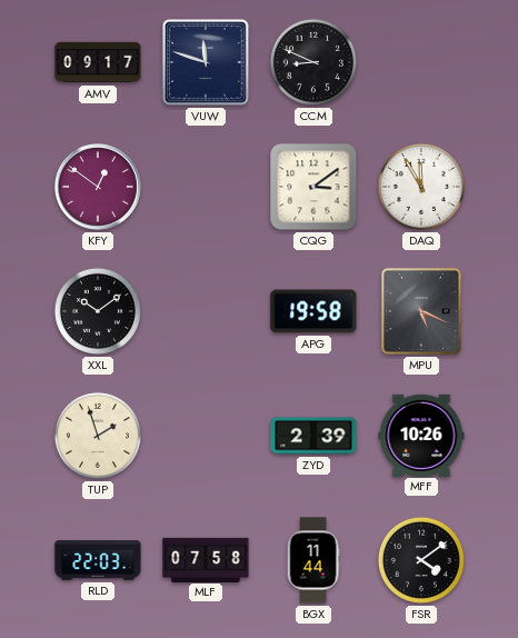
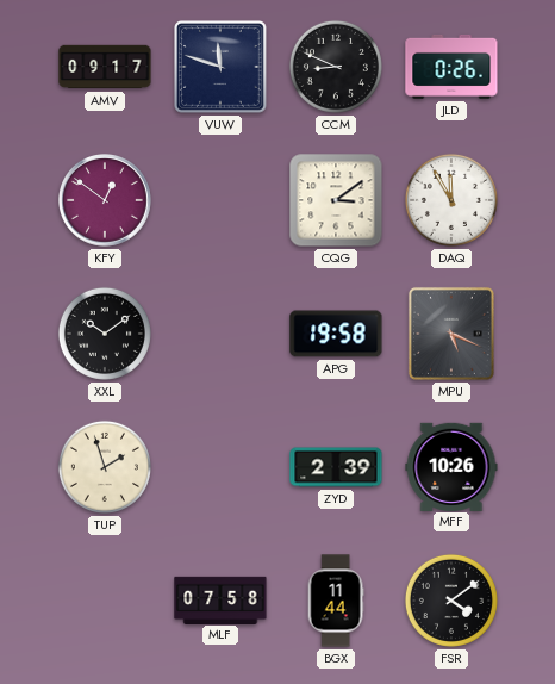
JLD: none -> 0:26 (451, 67)
RLD: 22:03 -> none (98, 560)
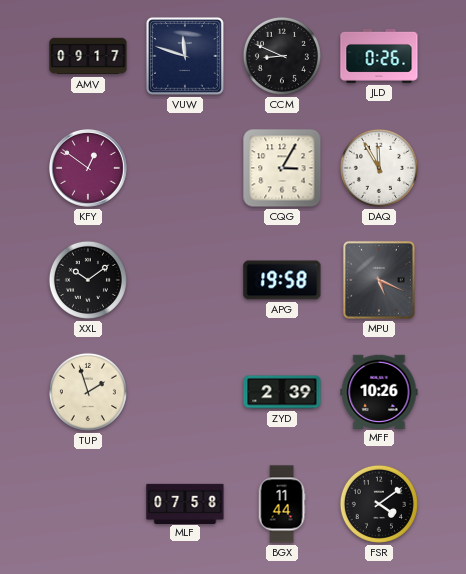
CQG: 3:09 -> 3:05 (282, 168)
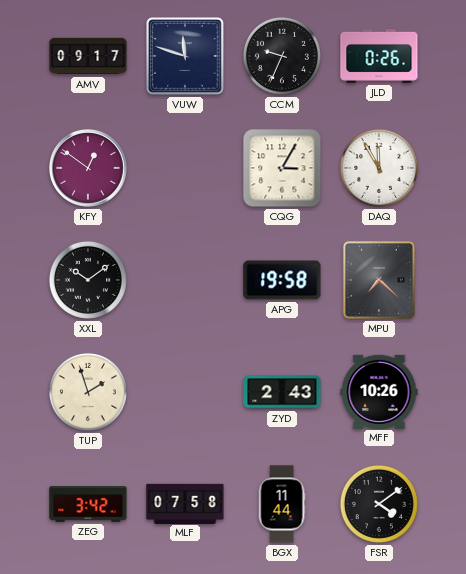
CCM: 8:49 -> 9:34 (282, 56)
MPU: 5:19 -> 7:22 (379, 280)
ZYD: 2:39 -> 2:43 (282, 392)
ZEG: none -> 3:42 (88, 505)
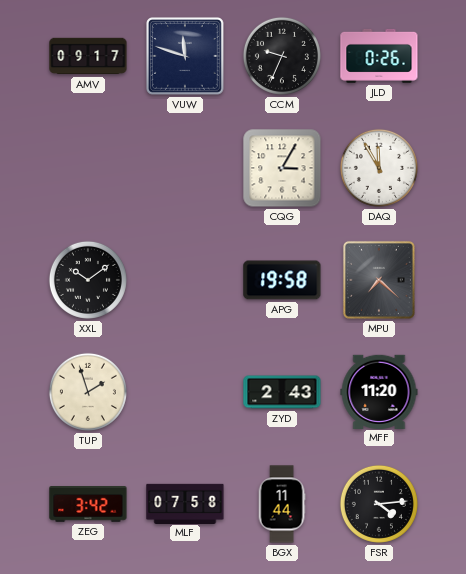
KFY: 12:51 -> none (88, 168)
MFF: 10:26 -> 11:20 (379, 391)
FSR: 4:09 -> 4:14 (379, 504)
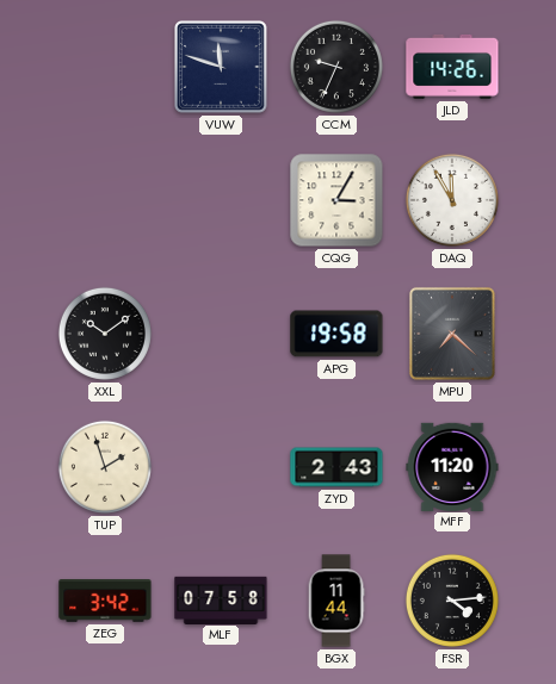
AMV: 09:17 -> none (88, 56)
JLD: 0:26 -> 14:26 (452, 67)
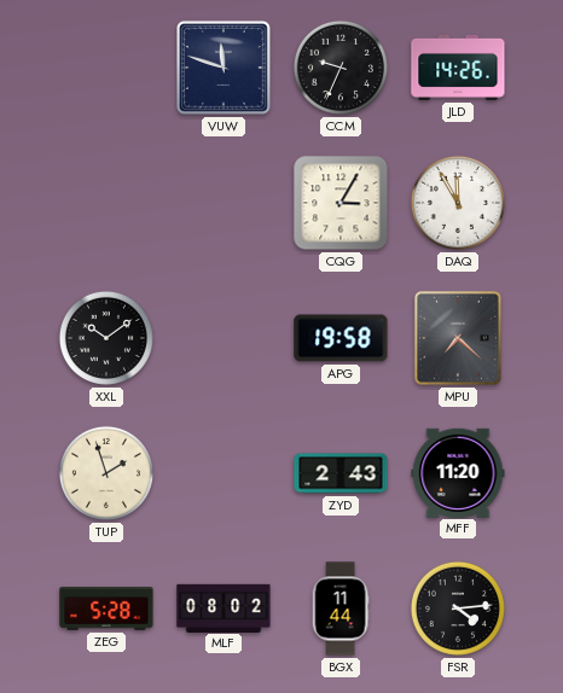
ZEG: 3:42 -> 5:28 (106, 610)
MLF: 07:58 -> 08:02 (224, 607)
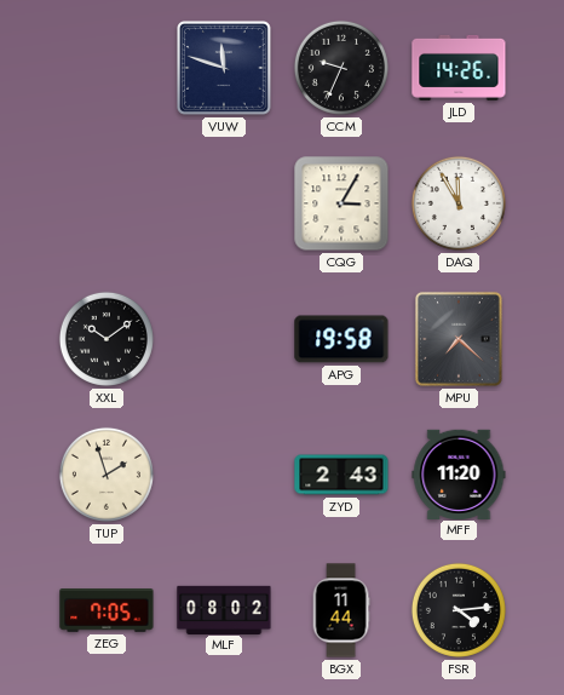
ZEG: 5:28 -> 7:05 (107, 611)
